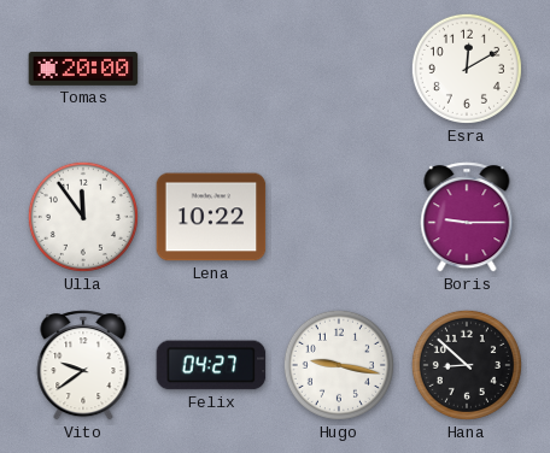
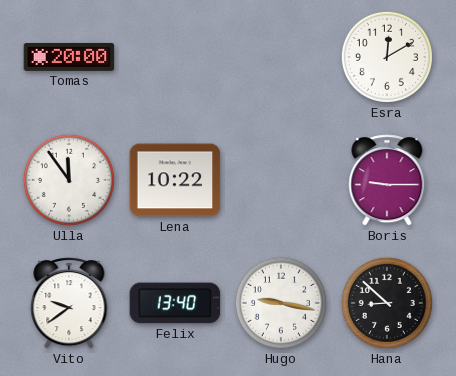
Felix: 04:27 -> 13:40 (175, 303)
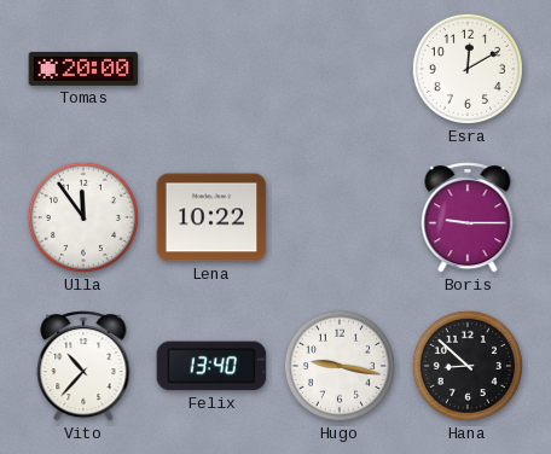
Vito: 9:39 -> 10:37 (83, 366)
